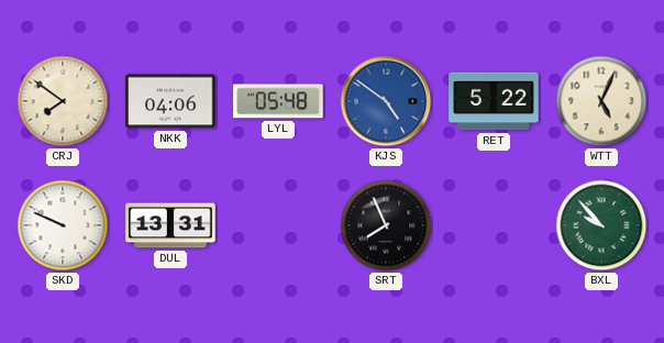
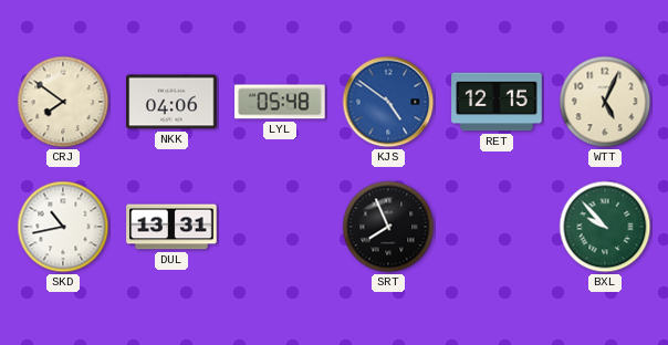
RET: 5:22 -> 12:15 (497, 102)
SKD: 9:49 -> 10:43 (63, 227)
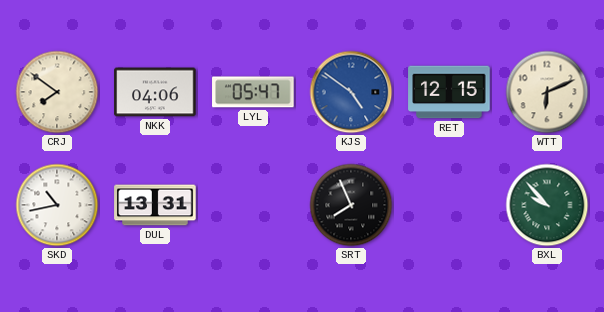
LYL: 05:48 -> 05:47 (253, 92)
WTT: 5:04 -> 6:11 (547, 92)
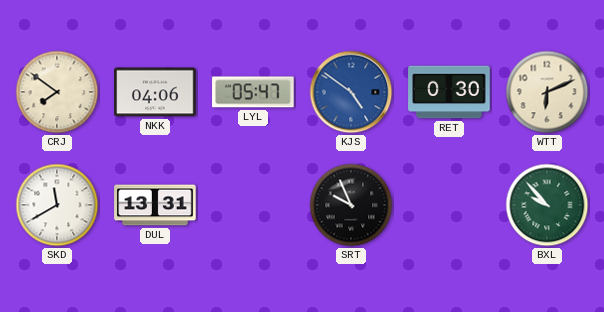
RET: 12:15 -> 0:30 (449, 92)
SKD: 10:43 -> 11:40 (57, 205)
SRT: 7:56 -> 9:56 (351, 205)
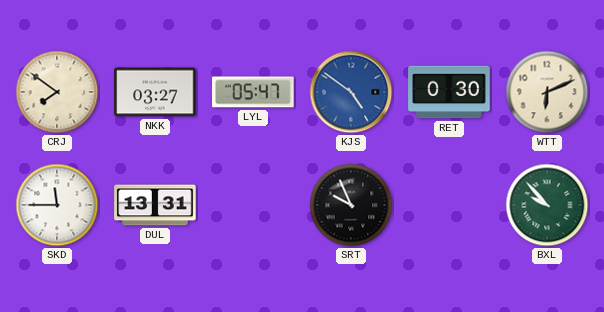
NKK: 04:06 -> 03:27 (155, 92)
SKD: 11:40 -> 11:45 (57, 205)
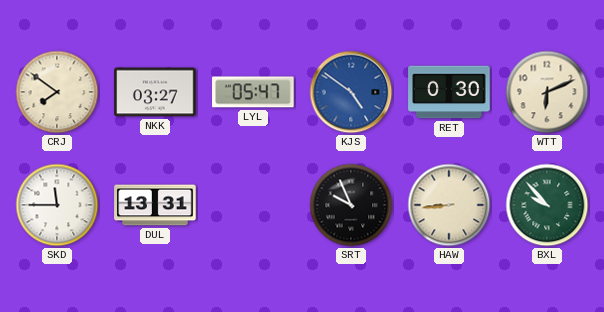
HAW: none -> 8:44 (449, 205)
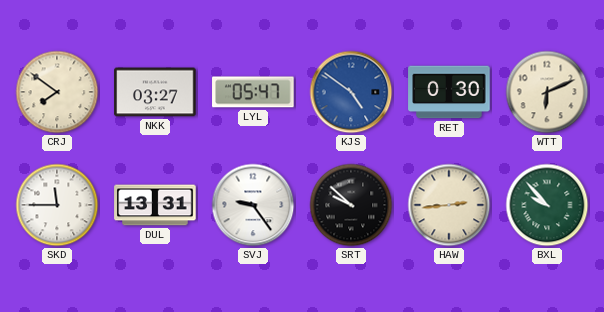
SVJ: none -> 9:24 (253, 205)
SRT: 9:56 -> 9:52 (351, 205)
HAW: 8:44 -> 2:44 (449, 205)
